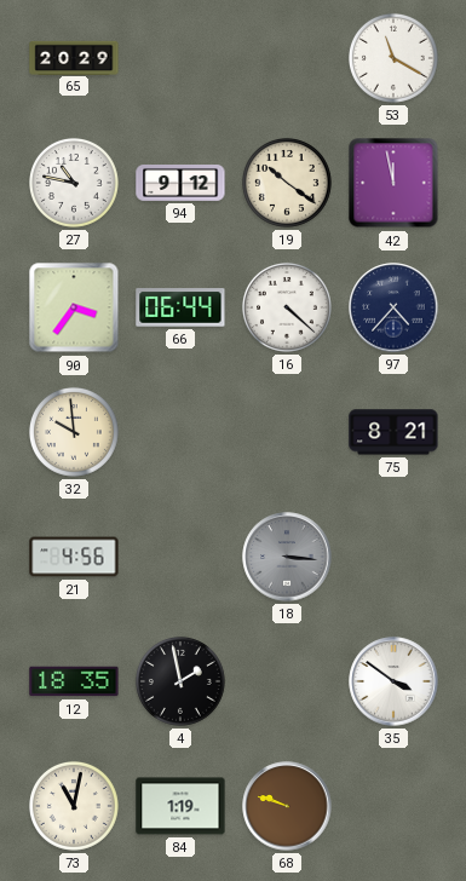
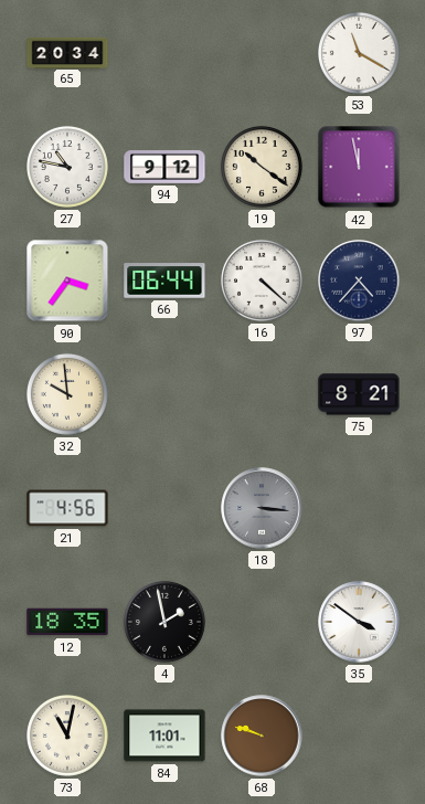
65: 20:29 -> 20:34 (67, 52)
84: 1:19 -> 11:01 (164, 736)
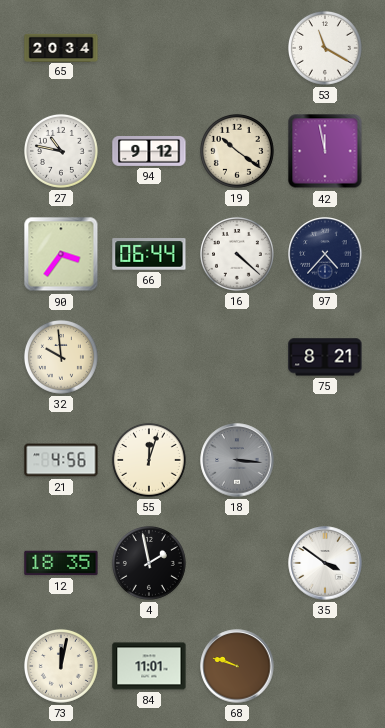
55: none -> 12:03 (149, 460)
73: 11:02 -> 12:02 (61, 666)
